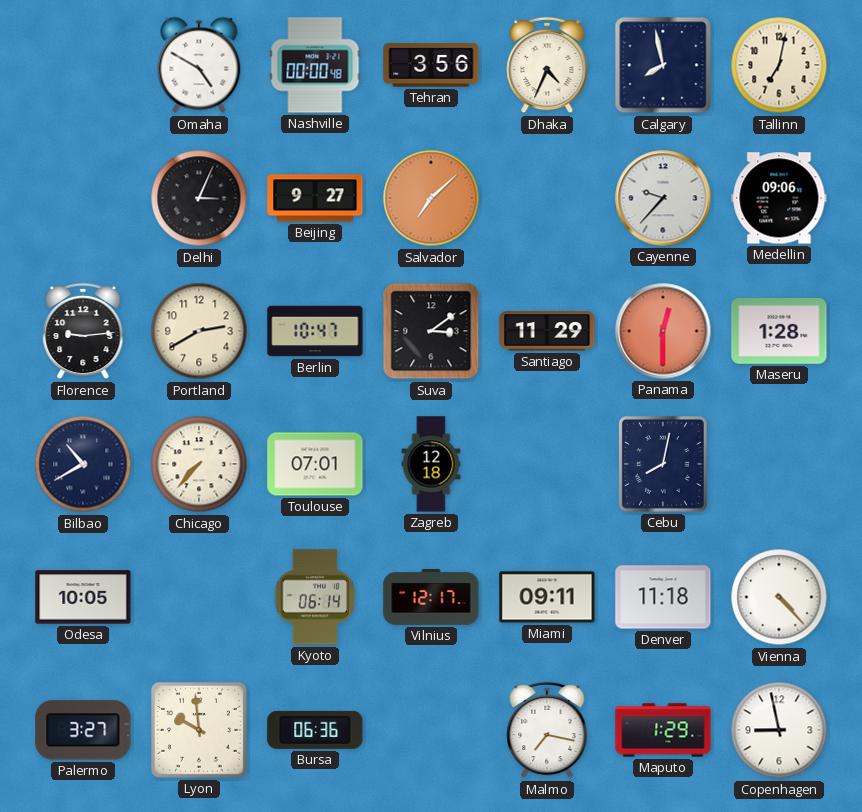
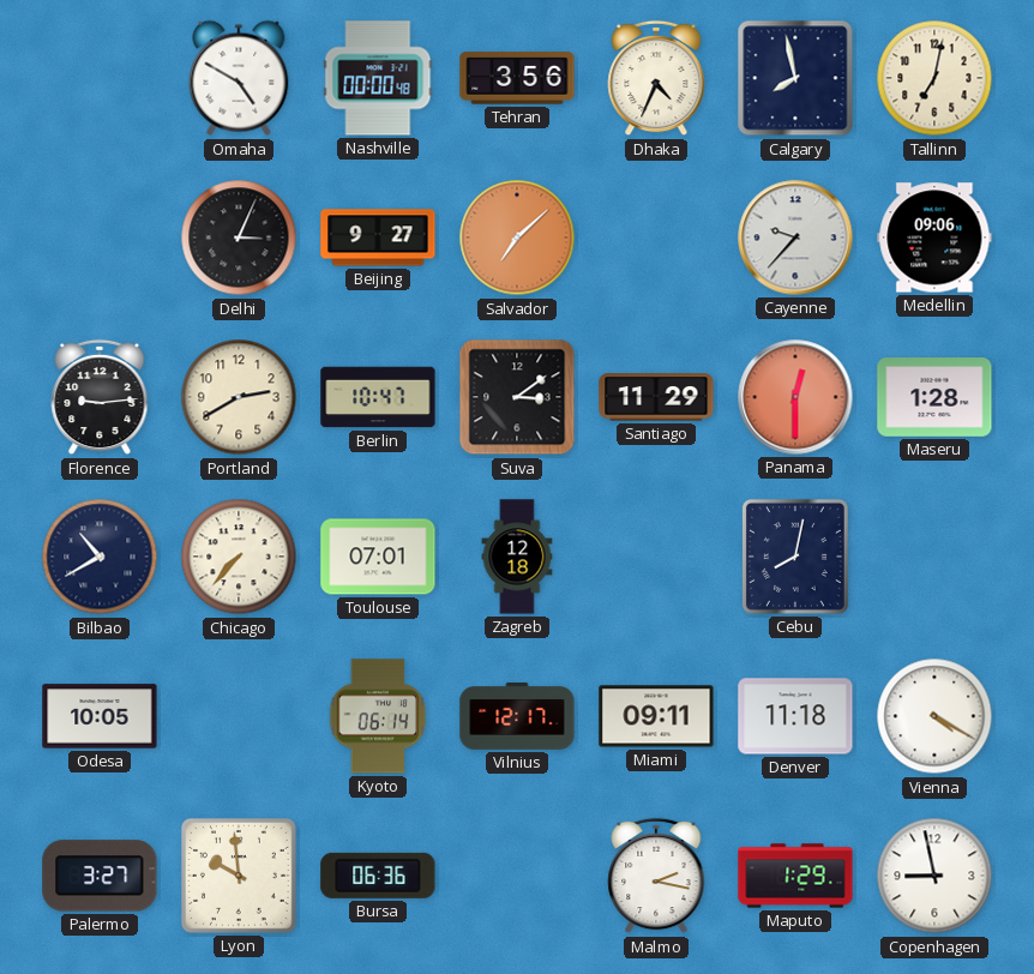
Vienna: 4:23 -> 4:20 (934, 716)
Malmo: 7:17 -> 2:17 (656, 876)
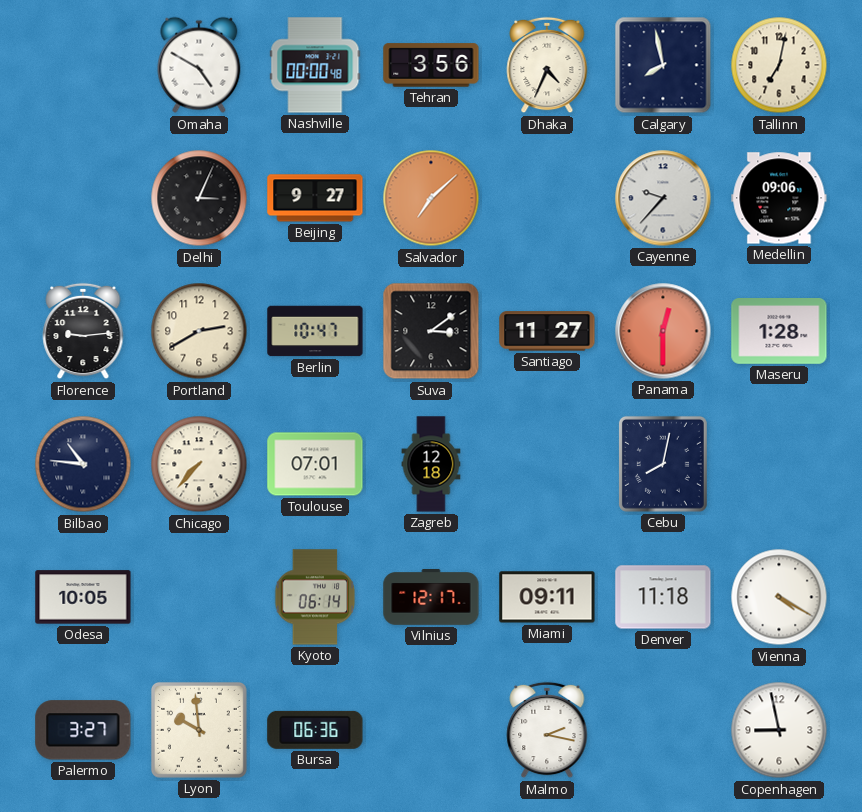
Santiago: 11:29 -> 11:27 (547, 331)
Bilbao: 10:40 -> 10:46 (83, 464)
Maputo: 1:29 -> none (795, 876)
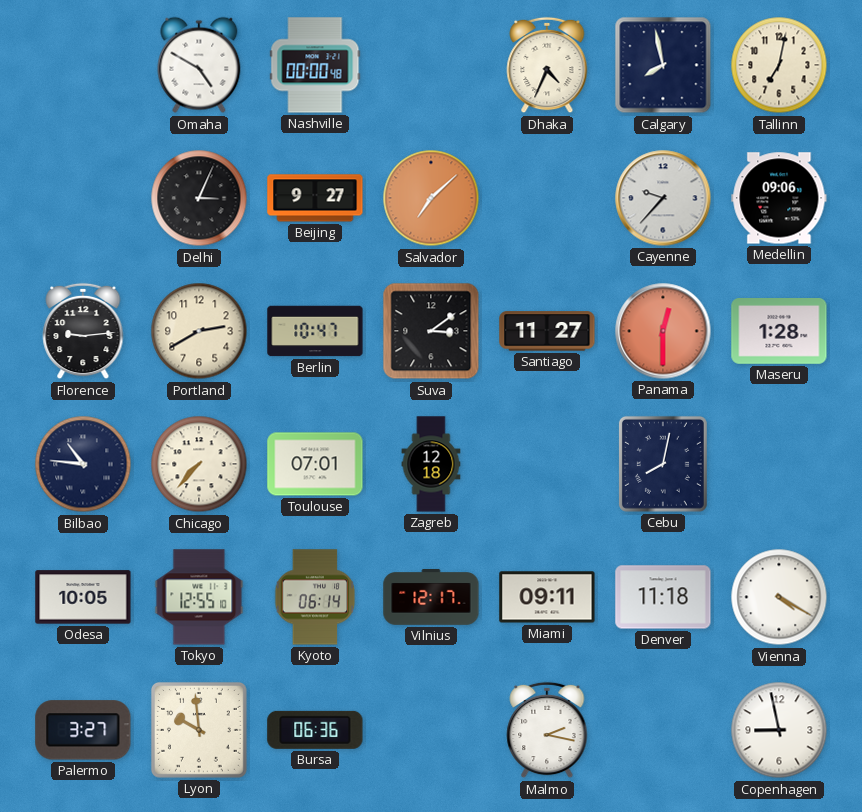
Tehran: 3:56 -> none (431, 65)
Tokyo: none -> 12:55 (199, 597)
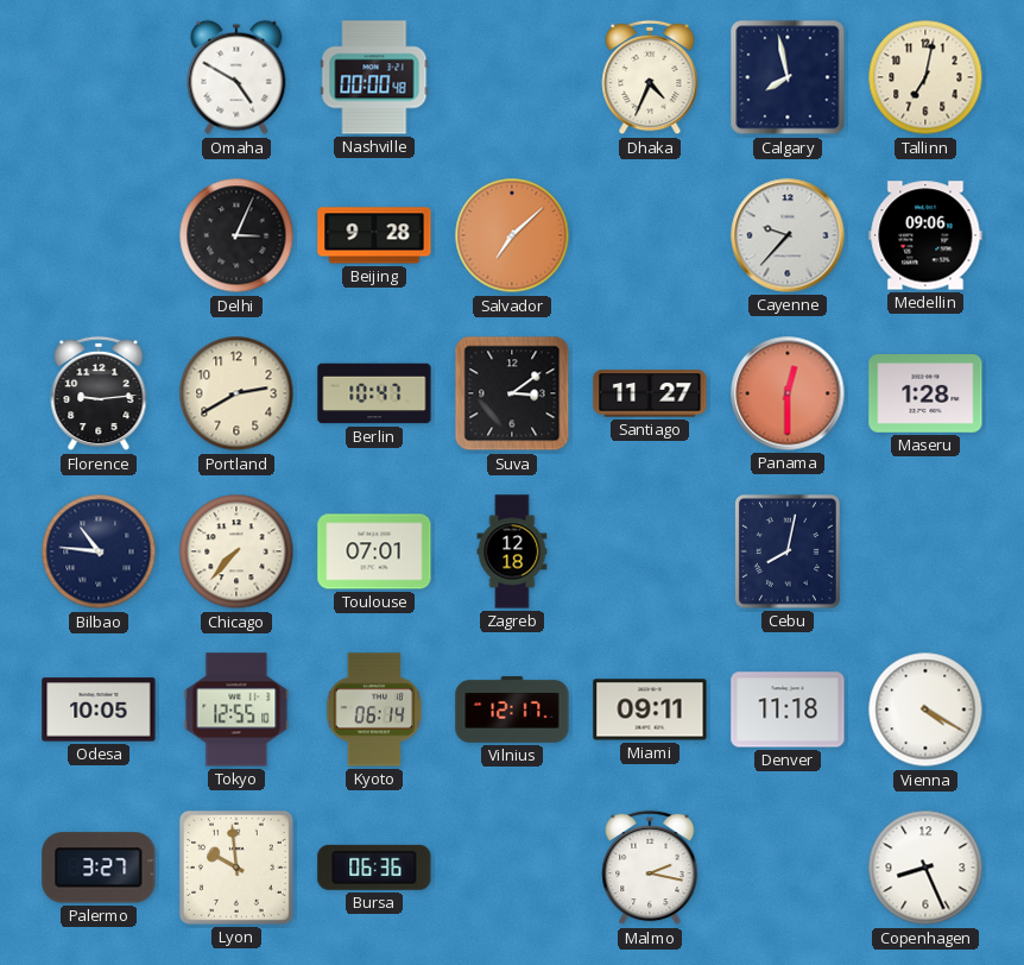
Beijing: 9:27 -> 9:28 (374, 235)
Copenhagen: 8:58 -> 8:26 (925, 868)
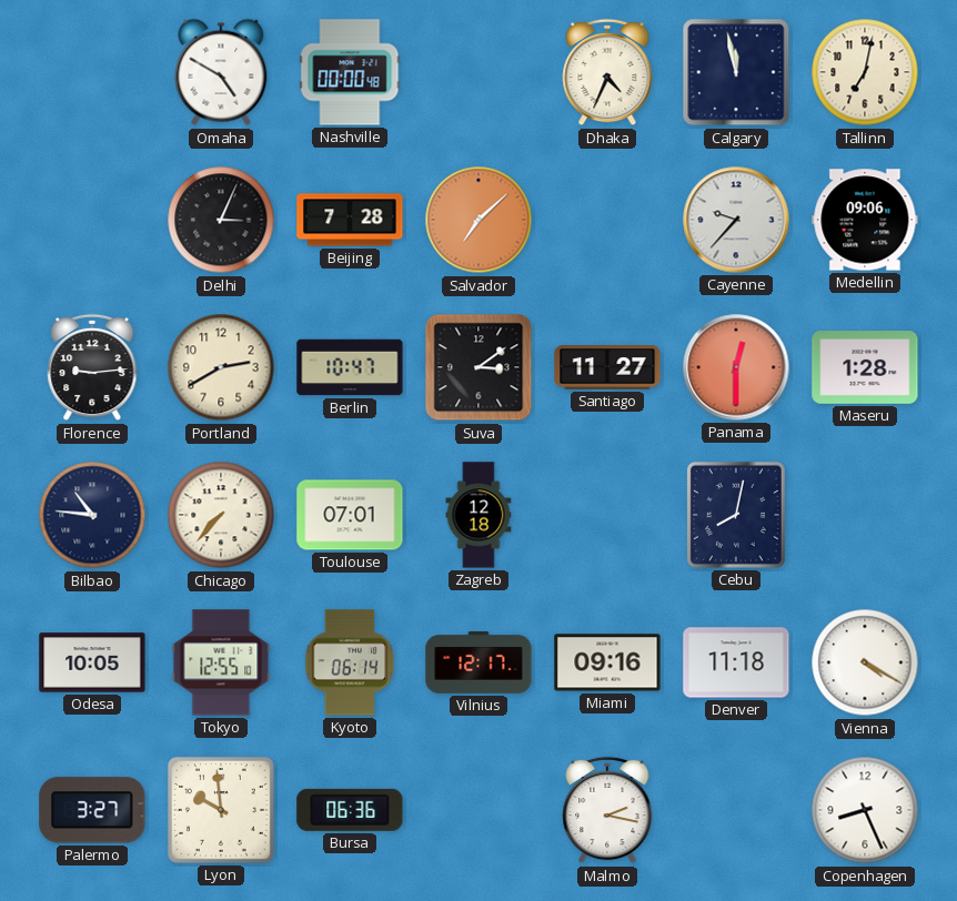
Calgary: 7:58 -> 11:58 (736, 72)
Beijing: 9:28 -> 7:28 (350, 220)
Miami: 09:11 -> 09:16 (607, 662)
